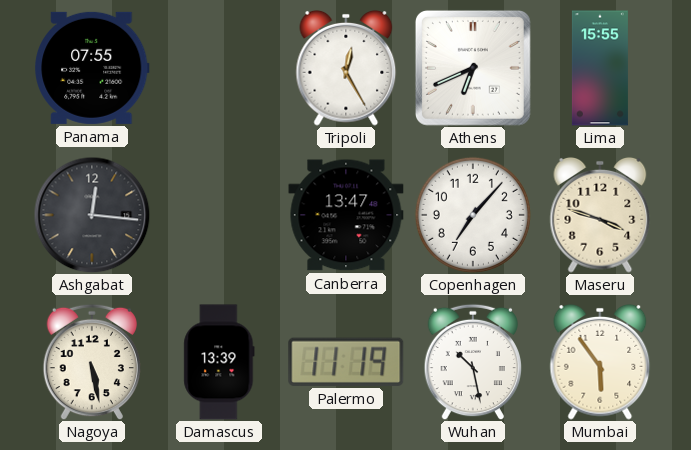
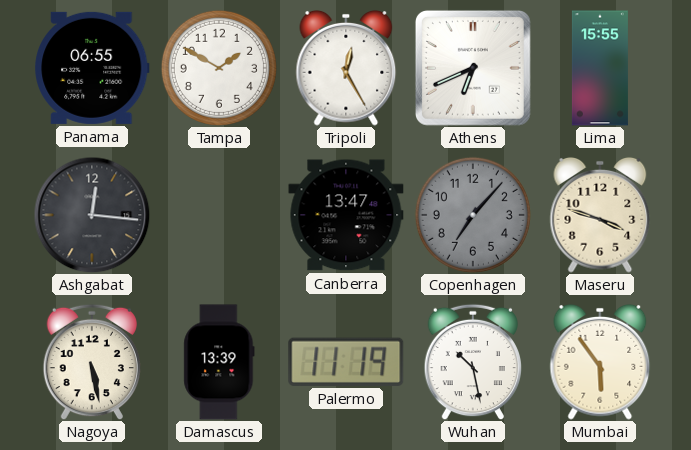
Panama: 07:55 -> 06:55 (92, 68)
Tampa: none -> 1:50 (219, 68)
Copenhagen dial: white -> grey (473, 215)
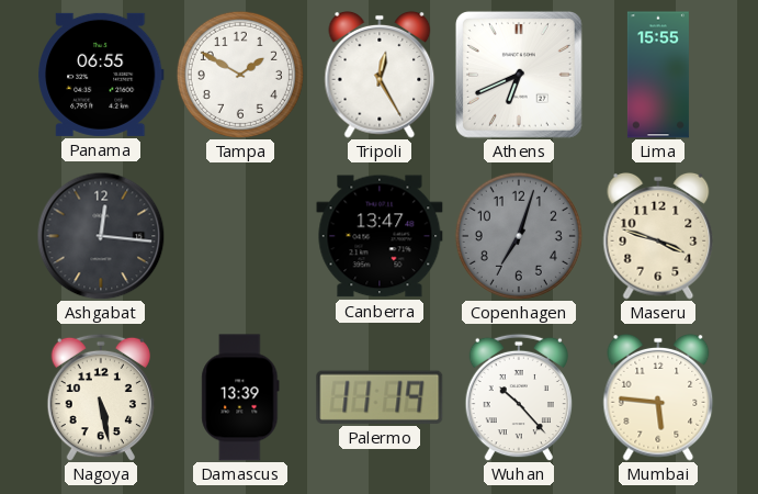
Copenhagen: 7:07 -> 7:03 (519, 236)
Wuhan: 10:28 -> 10:23 (518, 397)
Mumbai: 5:54 -> 5:46 (658, 397)
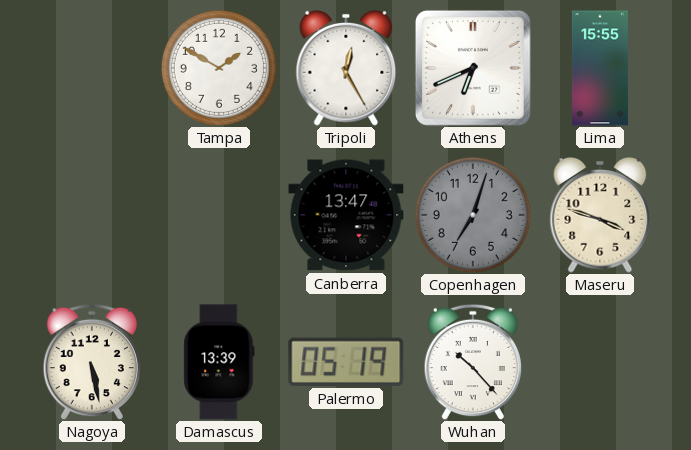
Panama: 06:55 -> none (101, 75)
Ashgabat: 12:16 -> none (101, 236)
Palermo: 11:19 -> 05:19 (346, 362)
Mumbai: 5:46 -> none (658, 397)
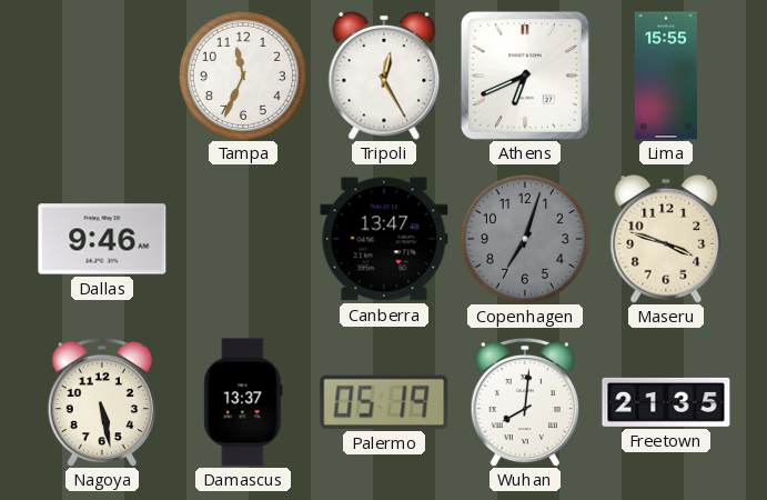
Tampa: 1:50 -> 11:34 (243, 76)
Dallas: none -> 9:46 (102, 239)
Damascus: 13:39 -> 13:37 (243, 402)
Wuhan: 10:23 -> 8:01 (524, 402)
Freetown: none -> 21:35 (666, 402)
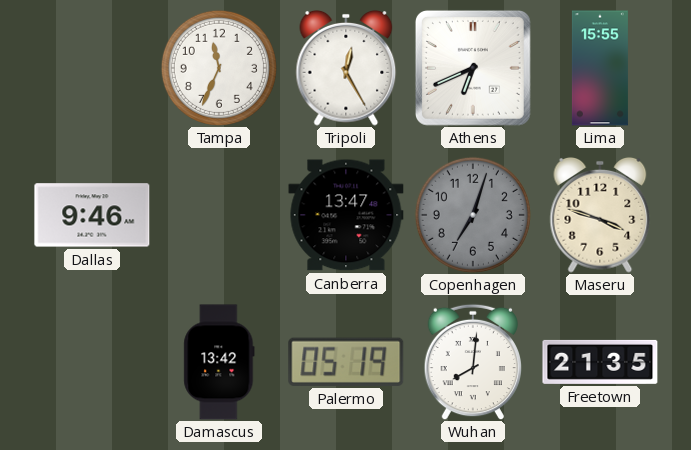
Nagoya: 5:28 -> none (101, 402)
Damascus: 13:37 -> 13:42 (219, 362)
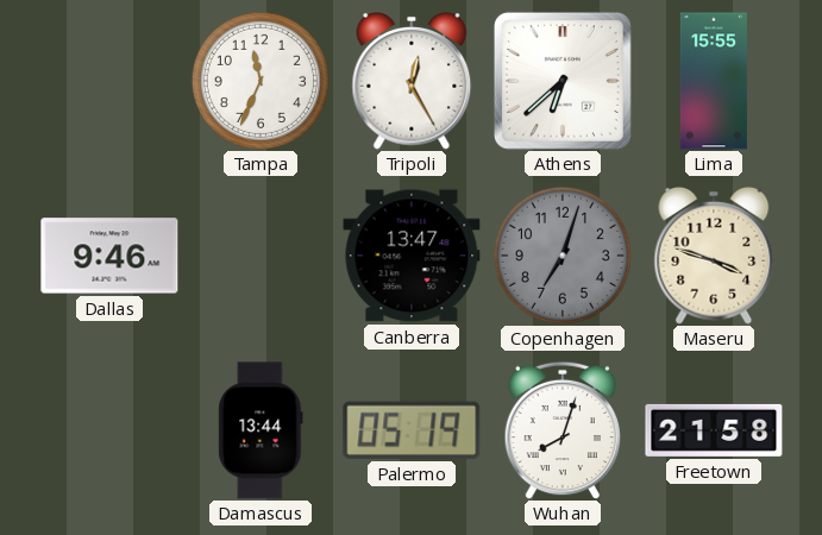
Athens: 6:41 -> 6:38 (563, 81)
Damascus: 13:42 -> 13:44 (261, 430)
Wuhan: 8:01 -> 8:03 (561, 430)
Freetown: 21:35 -> 21:58 (714, 430)
